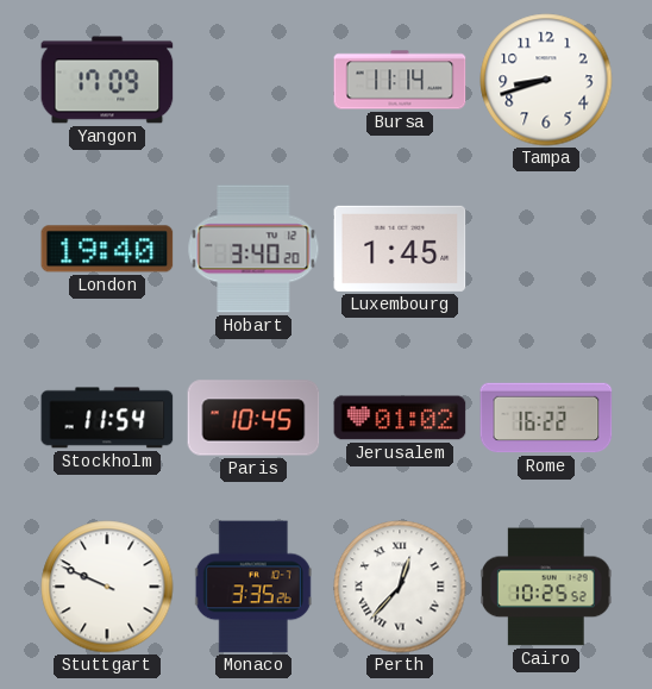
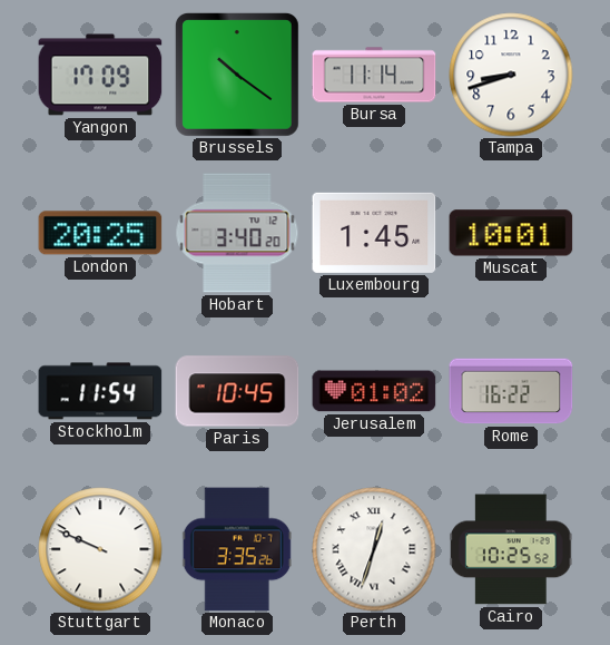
Brussels: none -> 10:21 (237, 75)
London: 19:40 -> 20:25 (100, 233)
Muscat: none -> 10:01 (511, 233)
Perth: 12:37 -> 12:33 (374, 549)
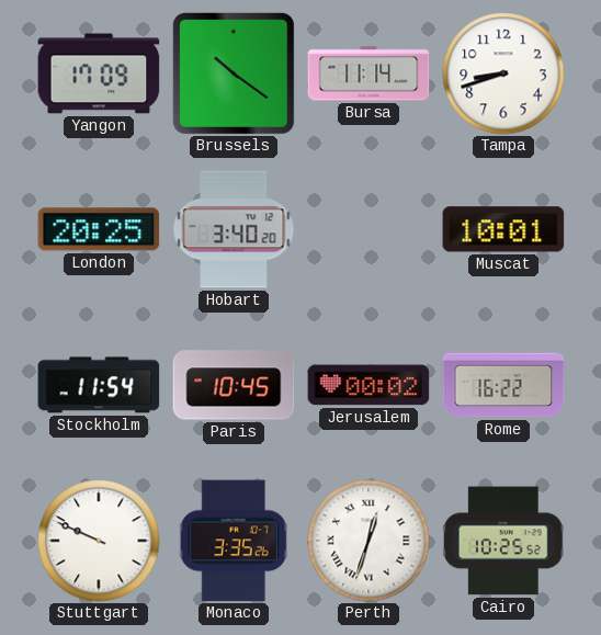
Luxembourg: 1:45 -> none (374, 233)
Jerusalem: 01:02 -> 00:02 (368, 385)
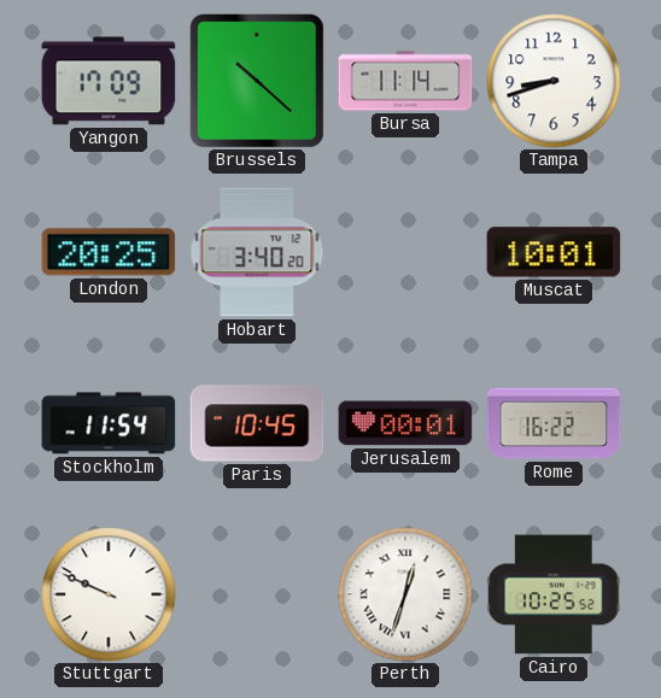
Brussels: 10:21 -> 10:22 (257, 81)
Jerusalem: 00:02 -> 00:01 (405, 423)
Monaco: 3:35 -> none (234, 541)
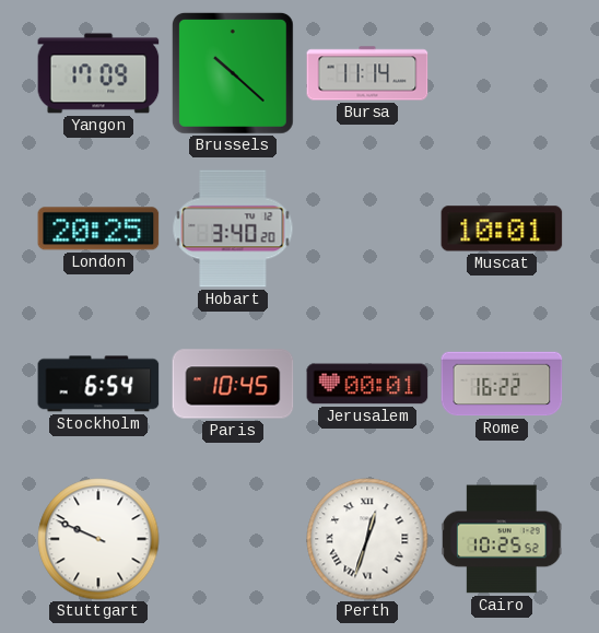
Tampa: 8:42 -> none (554, 81)
Stockholm: 11:54 -> 6:54 (98, 384)
